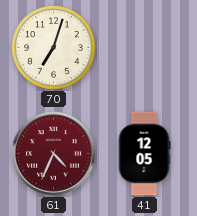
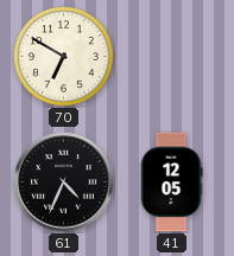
70: 7:03 -> 6:50 (64, 57)
61 dial: burgundy -> black (64, 183)
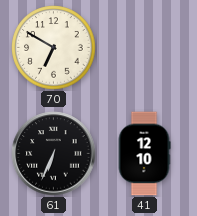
61: 4:34 -> 6:34 (54, 154)
41: 12:05 -> 12:10 (144, 154)
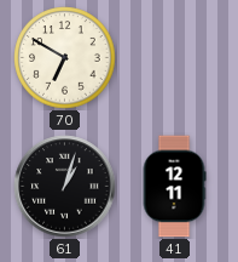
61: 6:34 -> 1:03 (65, 187)
41: 12:10 -> 12:11 (174, 187)
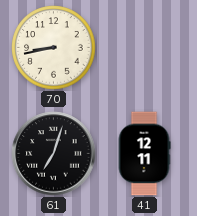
70: 6:50 -> 8:43 (54, 48)
61: 1:03 -> 7:03 (54, 154)
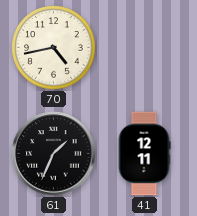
70: 8:43 -> 4:43 (54, 48)
61: 7:03 -> 1:34 (54, 154)
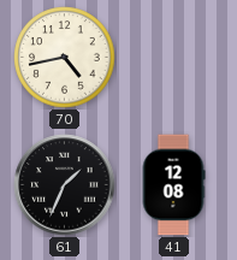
41: 12:11 -> 12:08 (173, 185)
